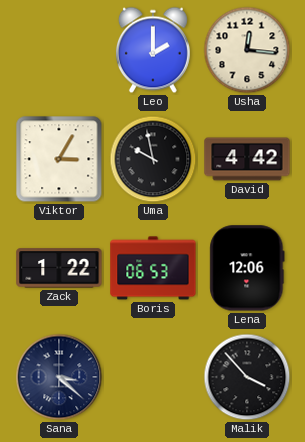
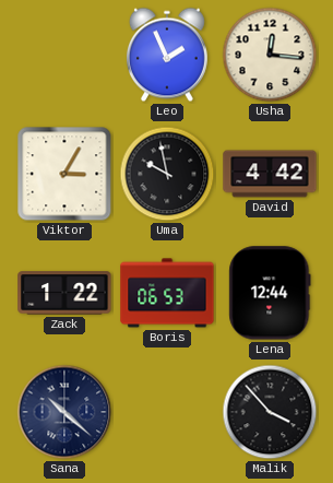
Leo: 2:00 -> 1:56 (167, 55)
Lena: 12:06 -> 12:44 (270, 293)
Sana: 3:22 -> 10:22 (64, 412)
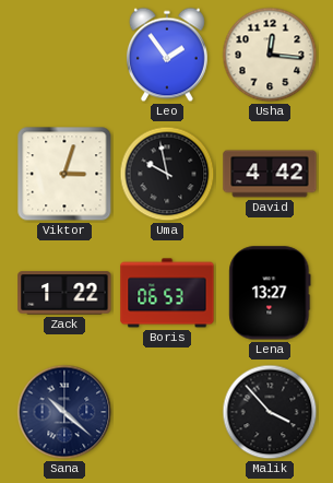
Leo: 1:56 -> 1:54 (167, 55)
Viktor: 3:05 -> 3:03 (64, 174)
Lena: 12:44 -> 13:27 (270, 293)
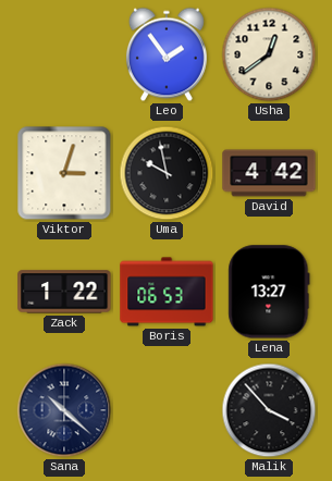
Usha: 12:16 -> 12:39 (269, 54)
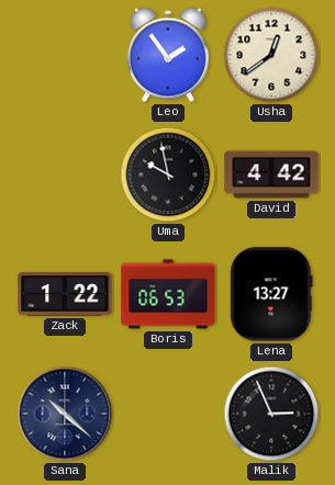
Viktor: 3:03 -> none (64, 173)
Malik: 3:53 -> 2:56 (271, 414)
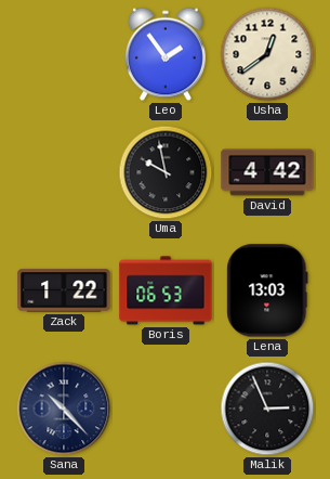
Lena: 13:27 -> 13:03 (267, 290)
Sana: 10:22 -> 10:23 (64, 409)
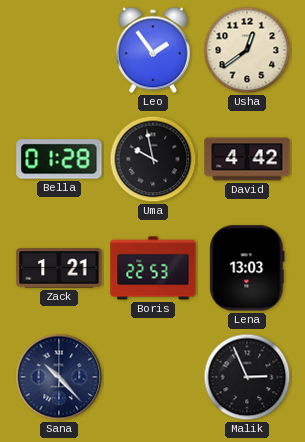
Bella: none -> 01:28 (59, 159)
Zack: 1:22 -> 1:21 (59, 268)
Boris: 06:53 -> 22:53 (153, 268)
